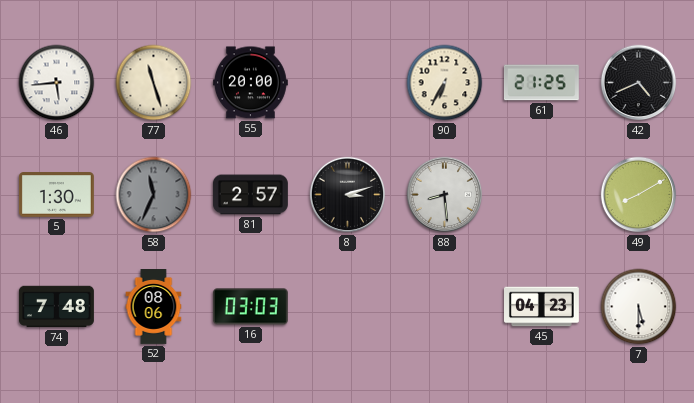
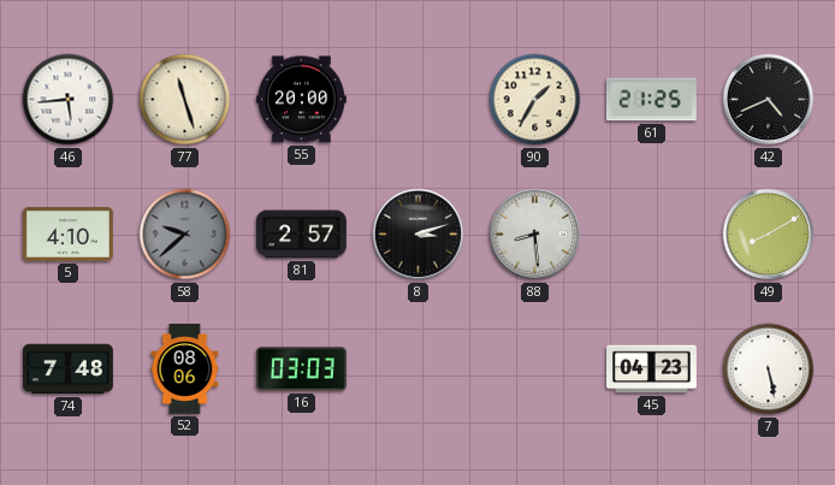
90: 6:35 -> 1:35 (535, 100)
5: 1:30 -> 4:10 (67, 235)
58: 11:34 -> 9:38 (185, 235)
7: 5:30 -> 5:28 (769, 369)
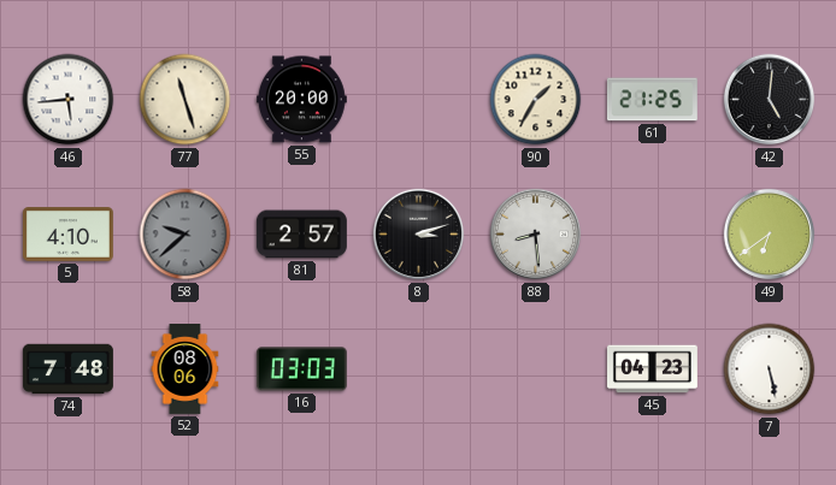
42: 4:41 -> 5:01 (770, 100)
49: 8:10 -> 6:39 (770, 235)
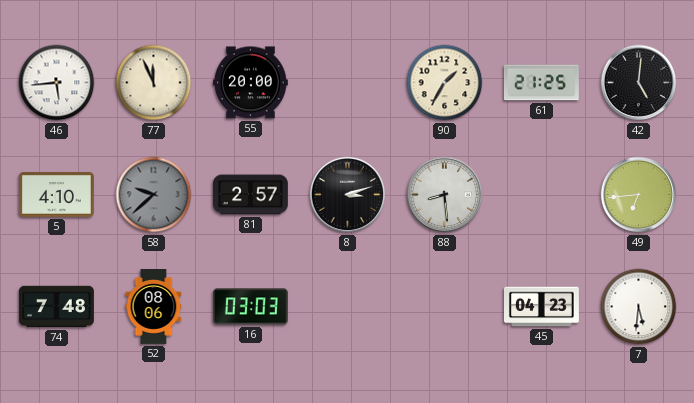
77: 11:27 -> 11:56 (154, 83)
49: 6:39 -> 6:44 (639, 195)
7: 5:28 -> 5:31 (639, 307)
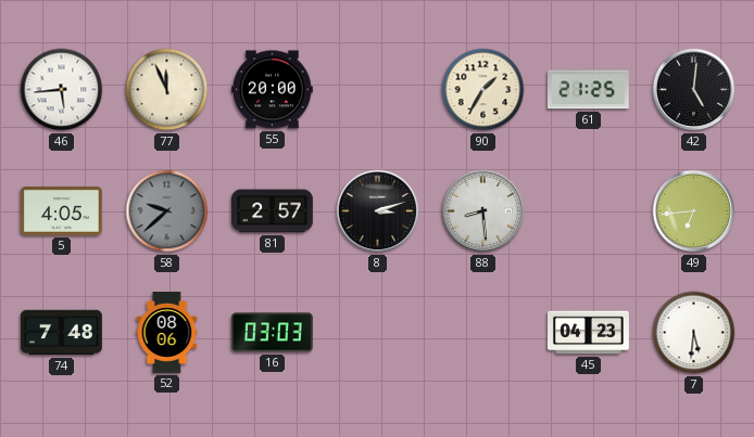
5: 4:10 -> 4:05 (61, 211)
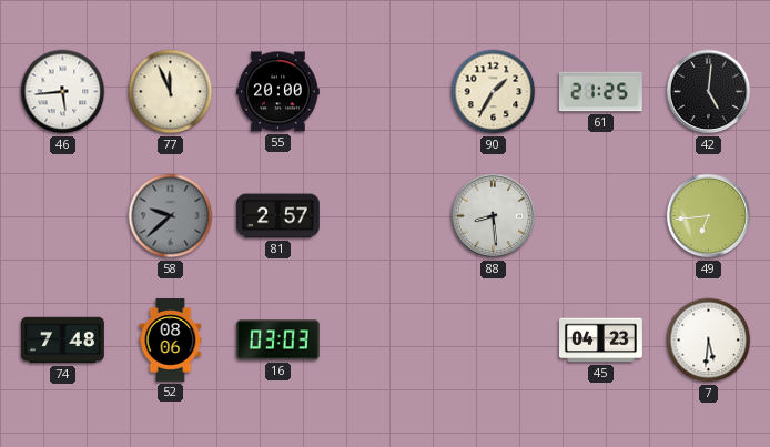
5: 4:05 -> none (61, 211)
8: 3:12 -> none (378, 211)
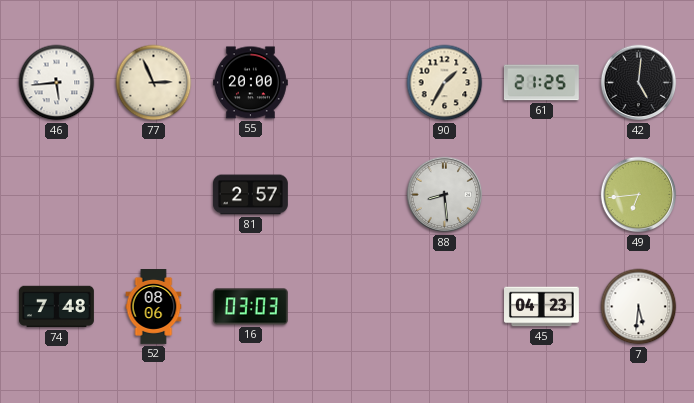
77: 11:56 -> 2:56 (154, 83)
58: 9:38 -> none (171, 216)
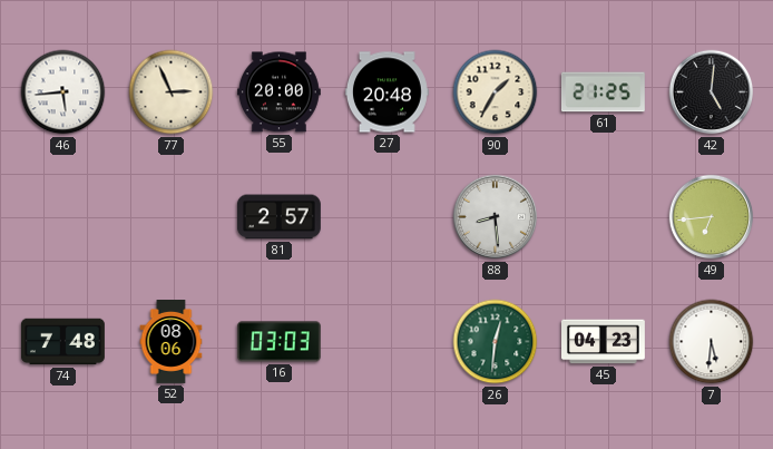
27: none -> 20:48 (387, 92)
26: none -> 12:31 (496, 342)
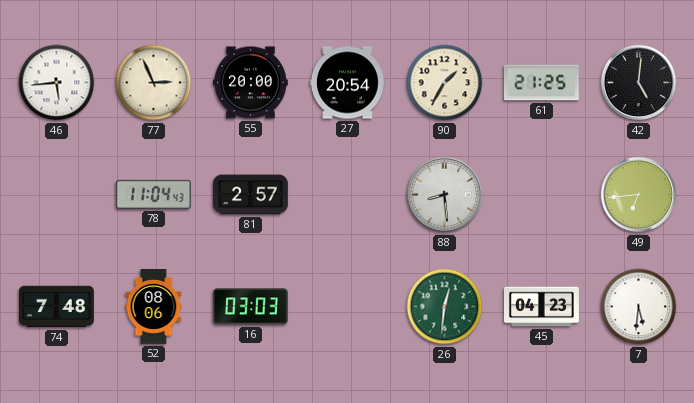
27: 20:48 -> 20:54 (347, 83)
78: none -> 11:04 (153, 194)
